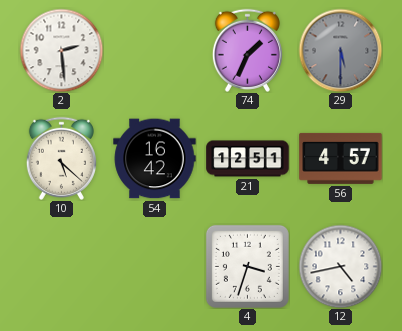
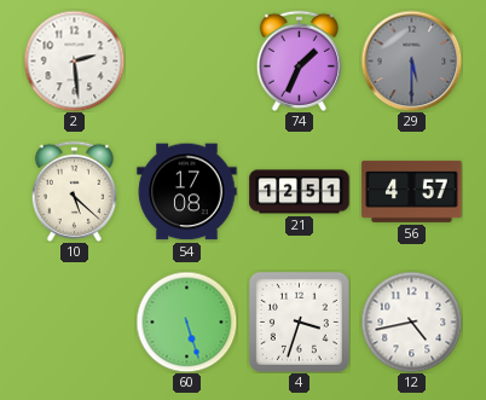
54: 16:42 -> 17:08 (187, 192)
60: none -> 5:27 (186, 321)
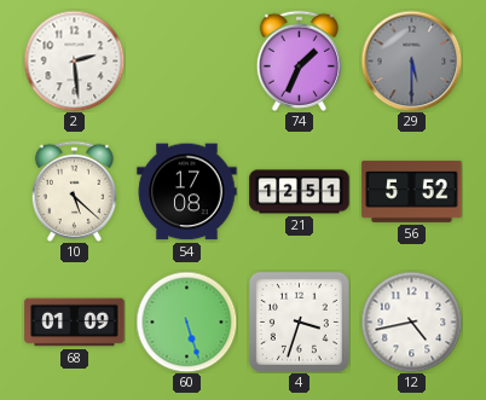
56: 4:57 -> 5:52 (412, 191)
68: none -> 01:09 (75, 323)
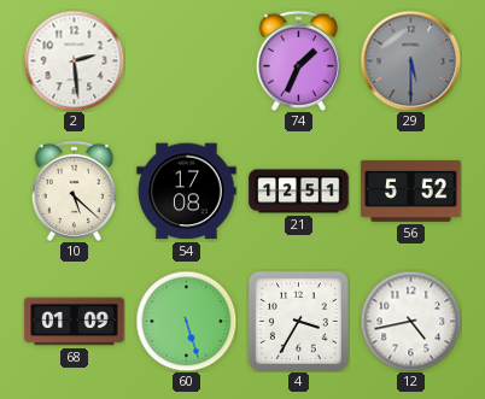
4: 3:33 -> 3:35 (298, 321)
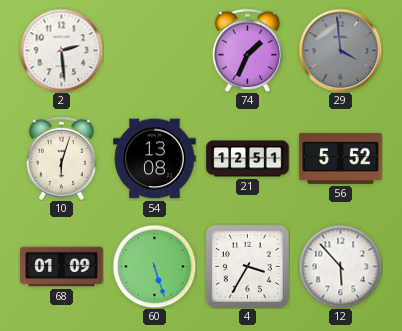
29: 5:30 -> 3:59 (340, 50)
10: 5:22 -> 6:03 (61, 158)
54: 17:08 -> 13:08 (155, 159)
12: 4:43 -> 5:53 (340, 266)
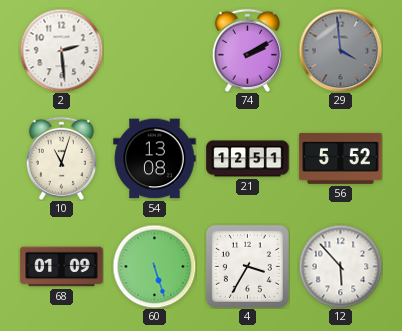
74: 1:34 -> 2:10 (247, 50)
10: 6:03 -> 11:03 (61, 158)
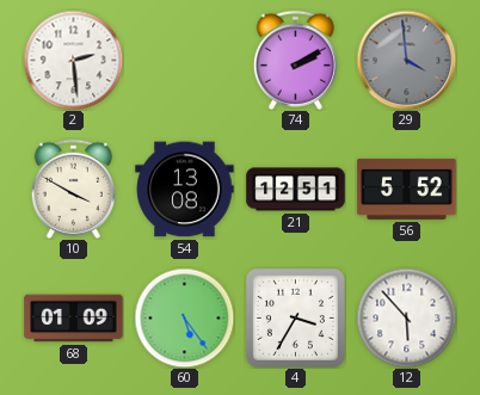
10: 11:03 -> 3:50 (73, 189)
60: 5:27 -> 5:24 (184, 317)
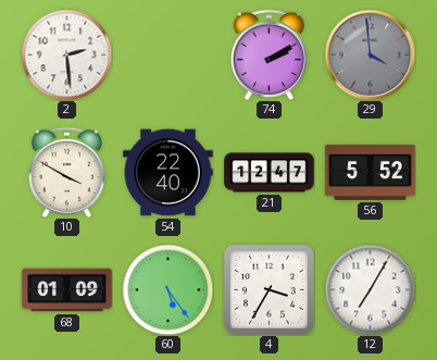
54: 13:08 -> 22:40 (168, 173)
21: 12:51 -> 12:47 (270, 173)
12: 5:53 -> 7:05 (370, 289)
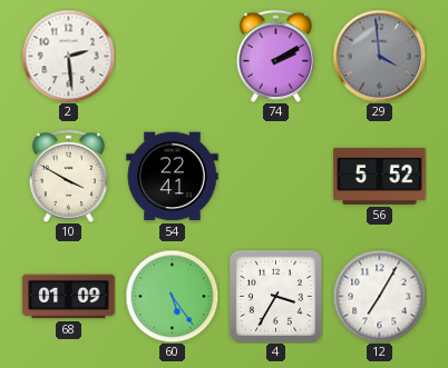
54: 22:40 -> 22:41 (173, 177)
21: 12:47 -> none (270, 173)
